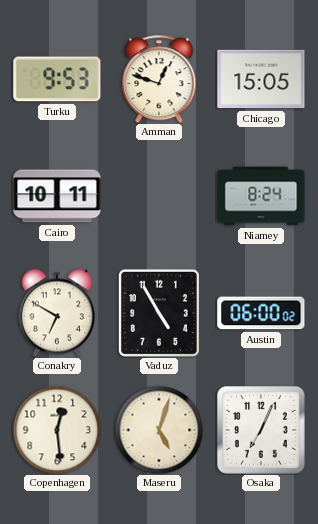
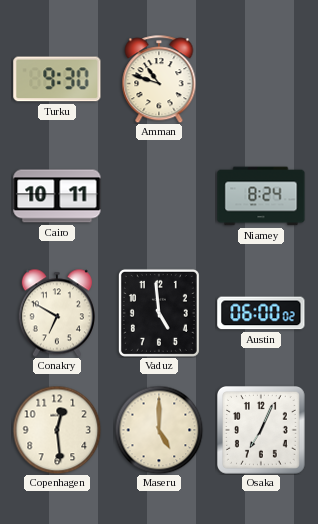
Turku: 9:53 -> 9:30 (57, 79)
Amman: 12:48 -> 10:48 (159, 79)
Chicago: 15:05 -> none (261, 79)
Vaduz: 4:55 -> 4:59 (159, 313)
Maseru: 5:03 -> 5:00 (159, 430)
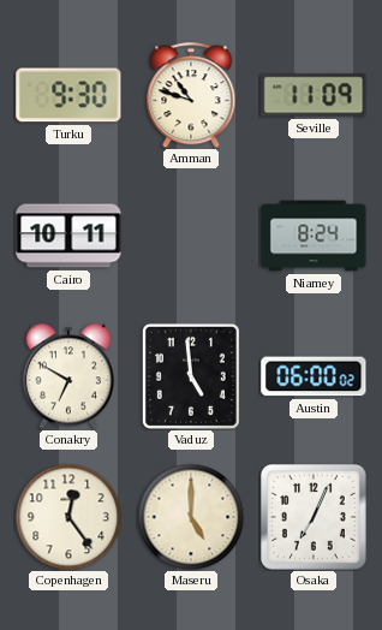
Seville: none -> 11:09 (314, 95)
Copenhagen: 12:29 -> 12:24 (68, 517)
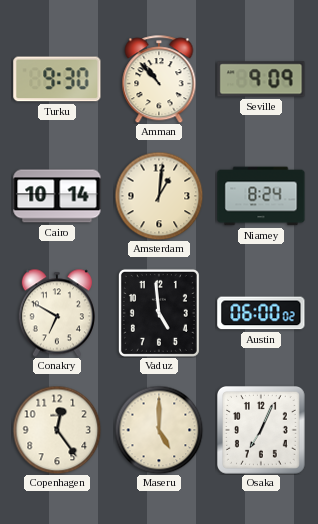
Amman: 10:48 -> 10:53 (159, 79)
Seville: 11:09 -> 9:09 (261, 79)
Cairo: 10:11 -> 10:14 (57, 196)
Amsterdam: none -> 1:01 (159, 196)
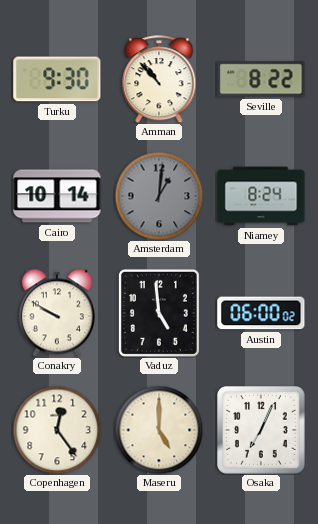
Seville: 9:09 -> 8:22 (261, 79)
Amsterdam dial: cream -> grey (159, 196)
Conakry: 6:50 -> 9:50 (57, 313)
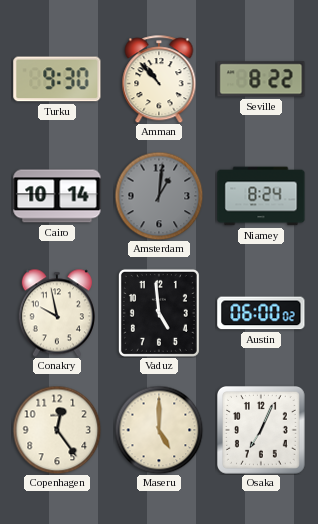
Conakry: 9:50 -> 9:58 (57, 313)
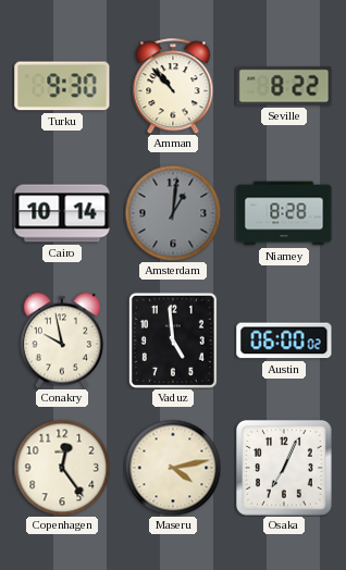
Niamey: 8:24 -> 8:28 (284, 213)
Maseru: 5:00 -> 4:13 (173, 468)
